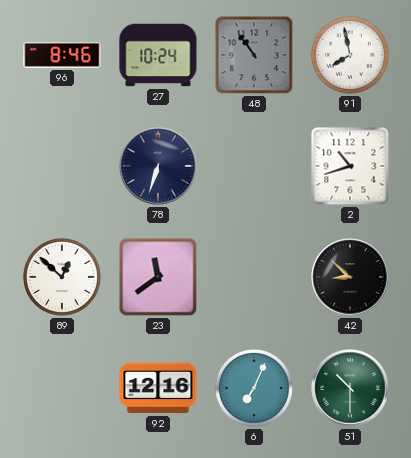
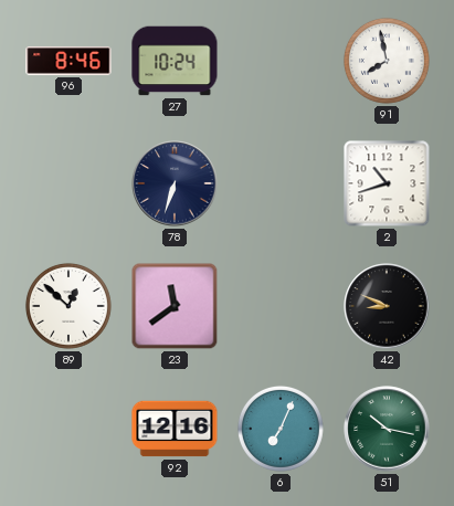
48: 10:54 -> none (254, 55)
42: 8:52 -> 8:49 (387, 306)
51: 10:30 -> 10:17 (387, 429)
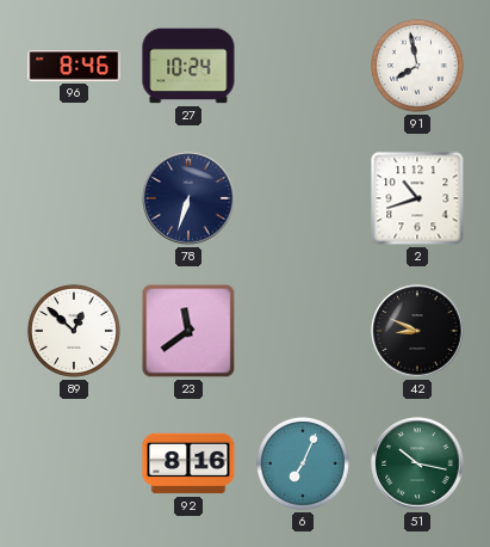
92: 12:16 -> 8:16 (188, 463)
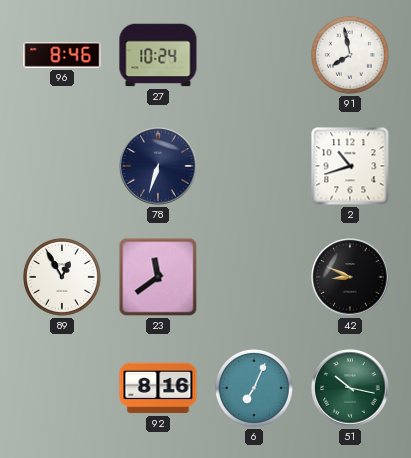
89: 12:52 -> 12:55 (62, 277)
